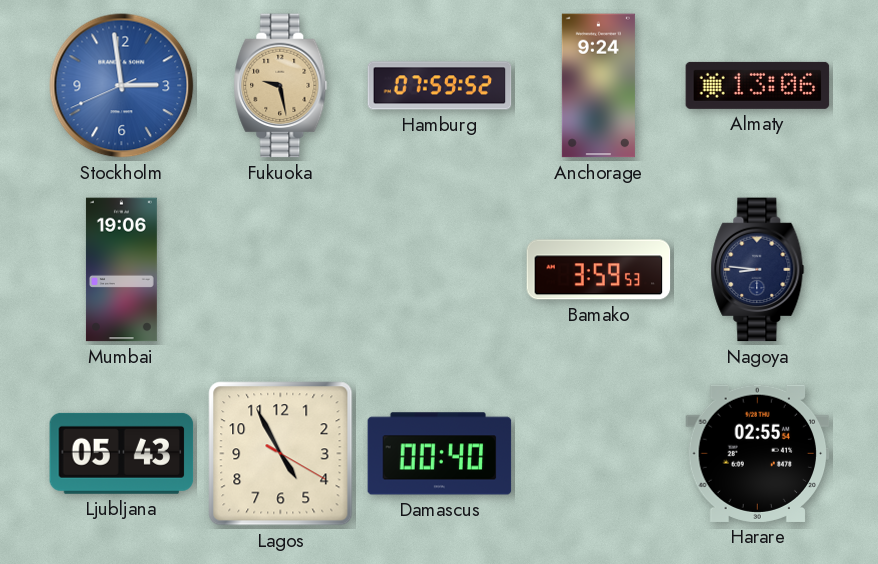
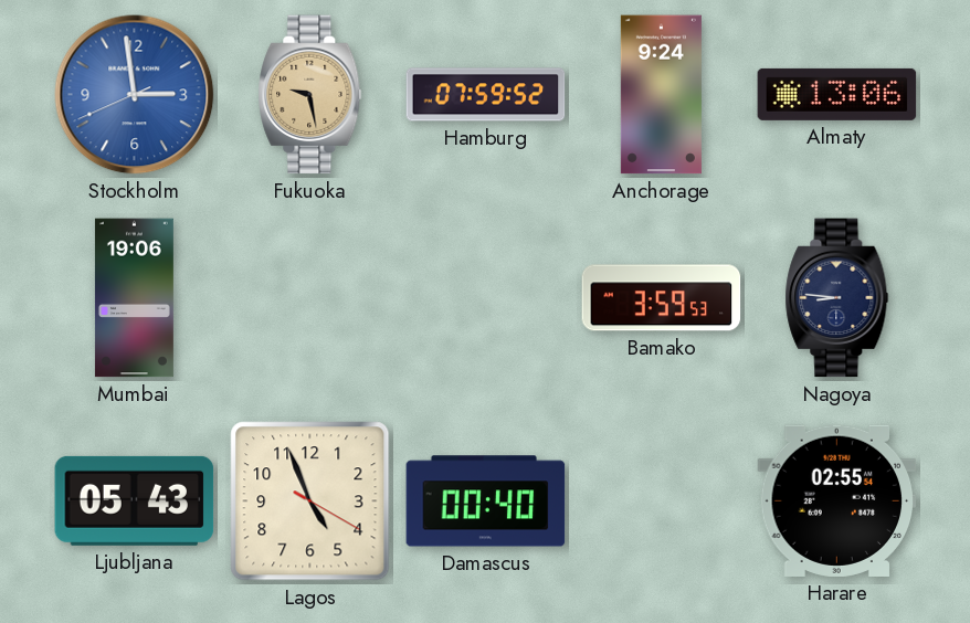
Lagos: 4:55 -> 4:56 (310, 501)
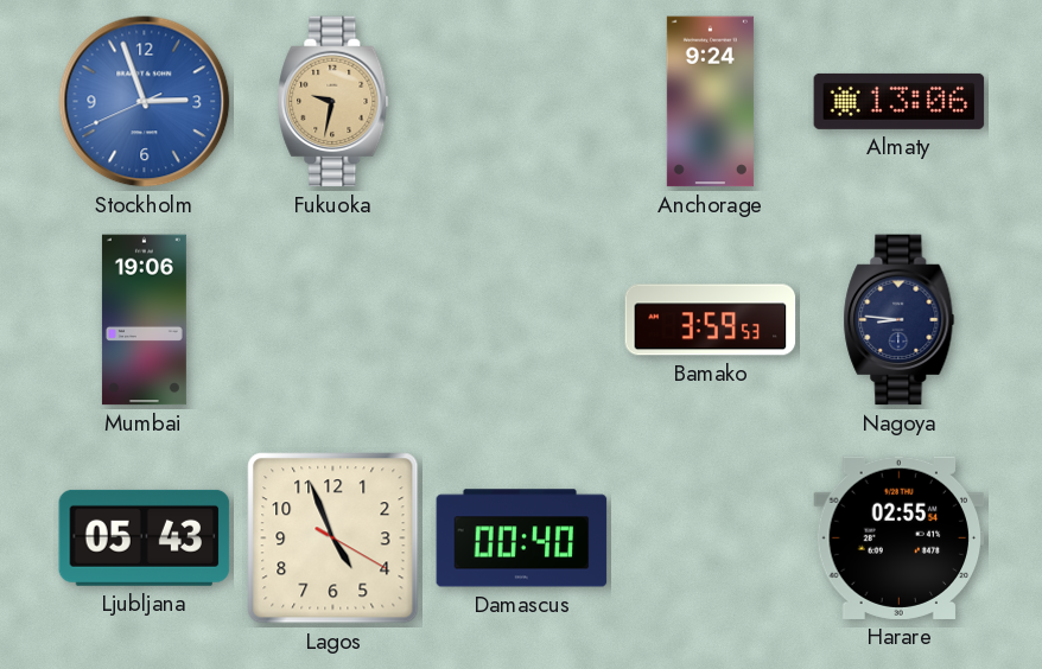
Stockholm: 2:58 -> 2:56 (145, 102)
Fukuoka: 9:28 -> 9:32 (333, 102)
Hamburg: 07:59 -> none (486, 95)
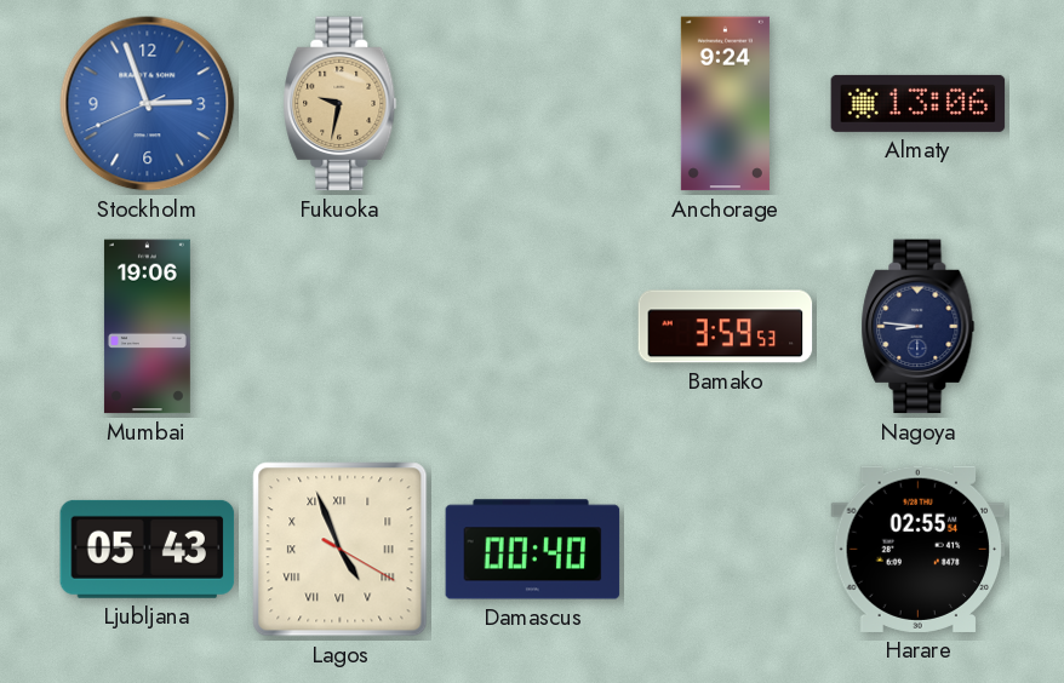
Lagos numerals: Arabic -> Roman (341, 550)
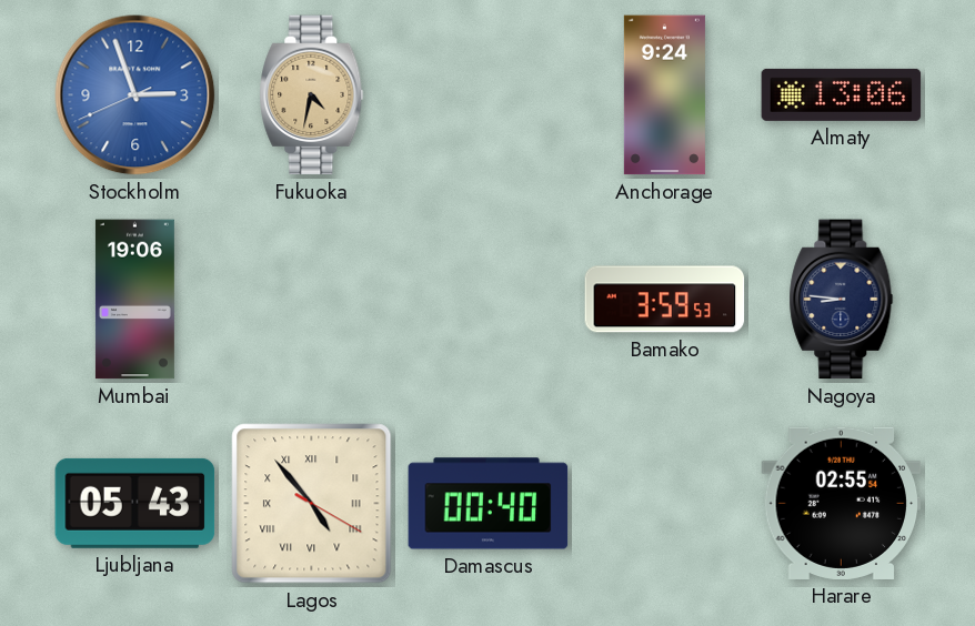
Fukuoka: 9:32 -> 4:32 (312, 95)
Lagos: 4:56 -> 4:53 (312, 504)
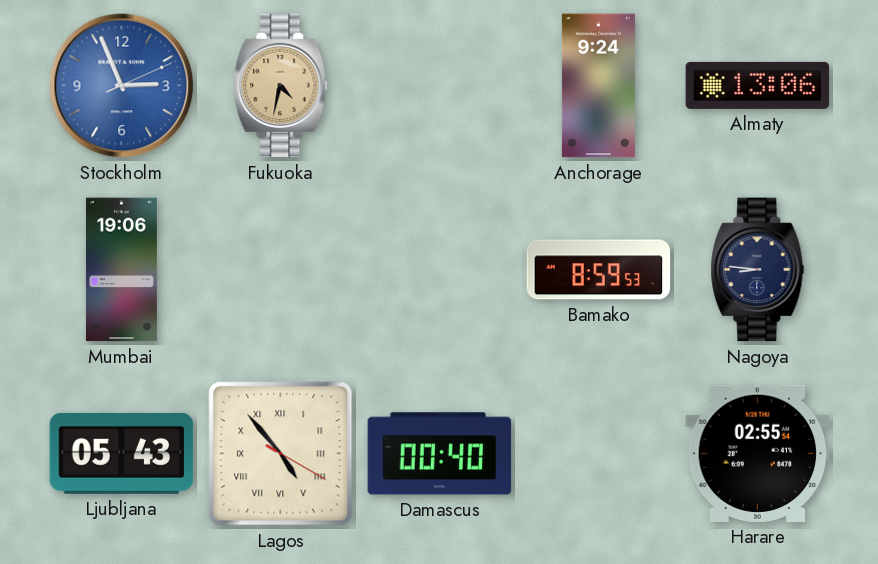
Stockholm: 2:56:41 -> 2:56:11 (122, 86)
Bamako: 3:59 -> 8:59 (599, 270)
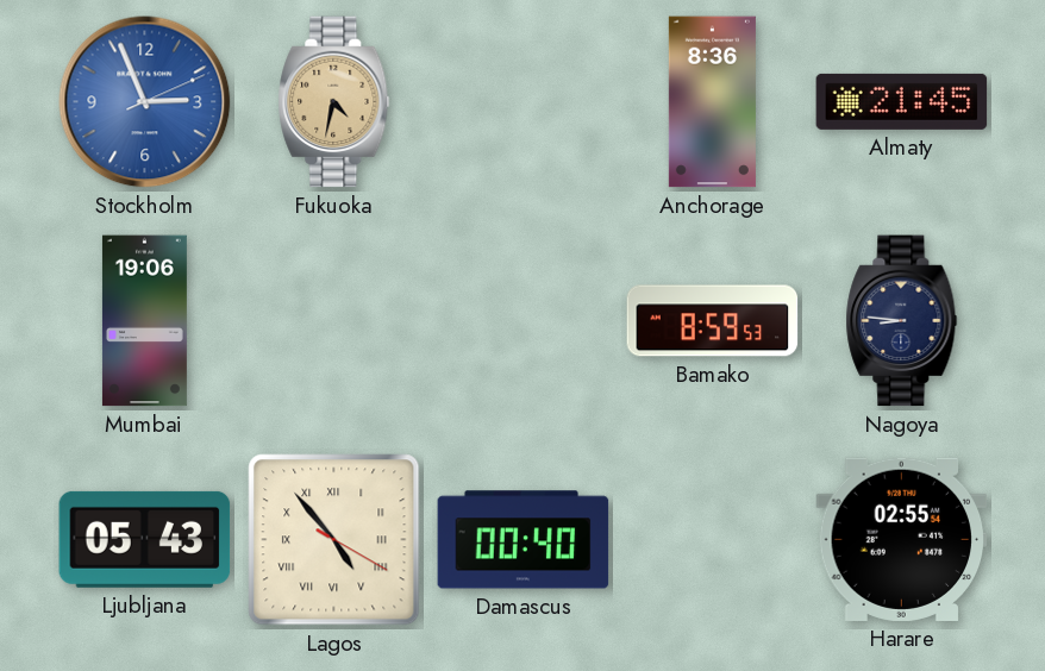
Anchorage: 9:24 -> 8:36 (712, 102)
Almaty: 13:06 -> 21:45 (902, 101)
